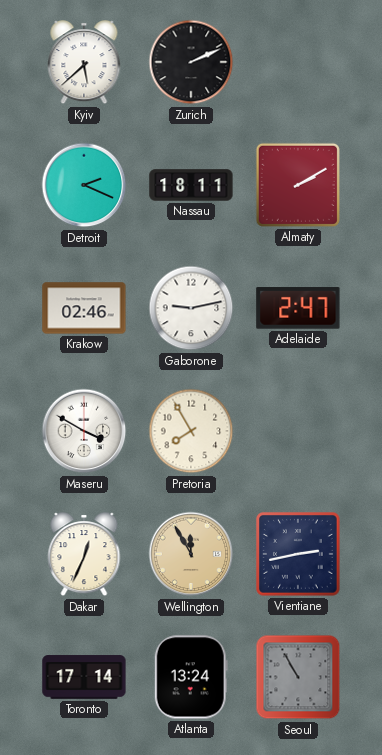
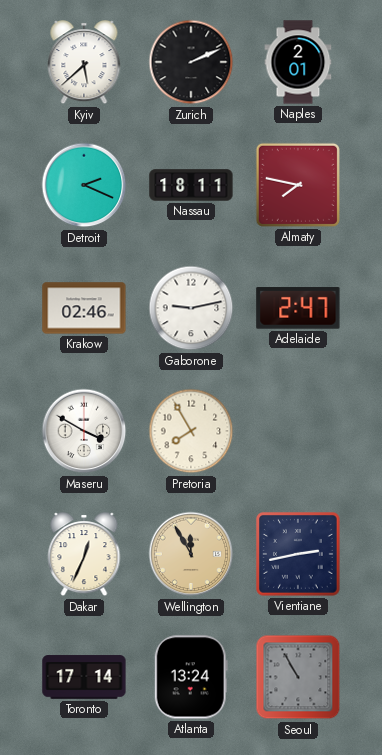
Naples: none -> 2:01 (298, 62)
Almaty: 2:10 -> 7:47 (298, 185)
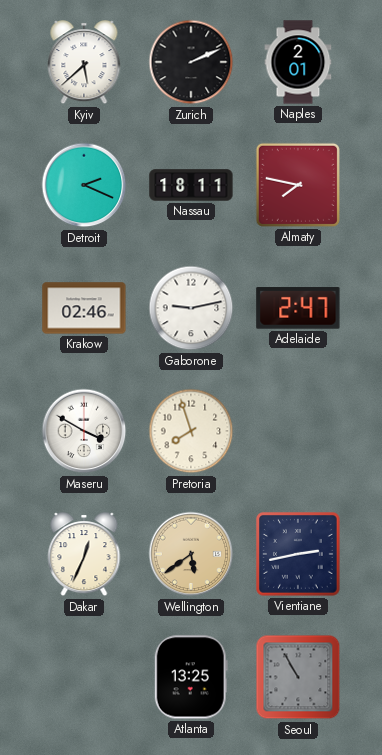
Pretoria: 7:55 -> 7:57 (191, 431)
Wellington: 11:55 -> 5:39 (191, 554)
Toronto: 17:14 -> none (84, 677)
Atlanta: 13:24 -> 13:25 (191, 677)
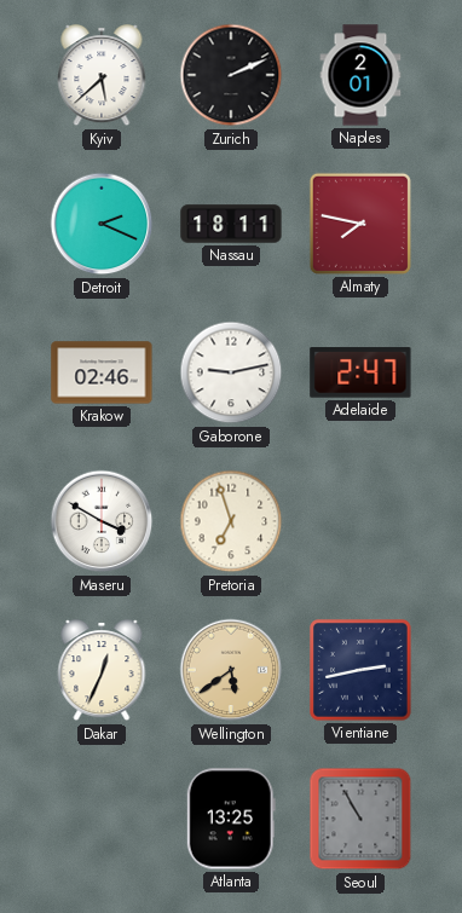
Pretoria: 7:57 -> 6:57 (231, 521)
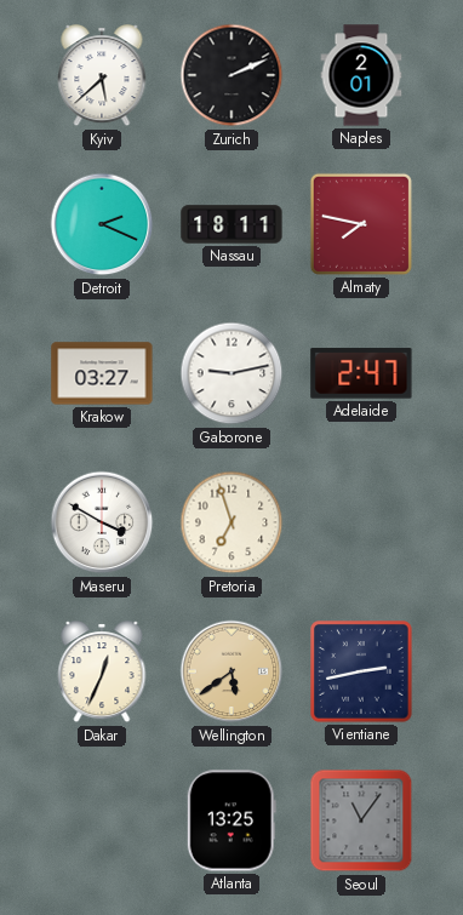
Krakow: 02:46 -> 03:27 (102, 373)
Seoul: 10:55 -> 11:06 (361, 820)
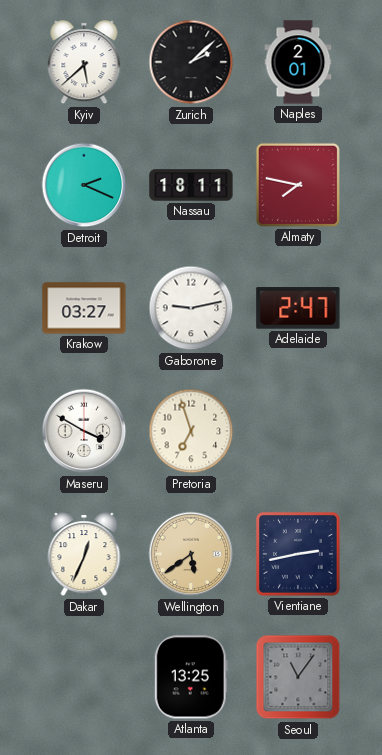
Zurich: 2:11 -> 2:08 (191, 62)
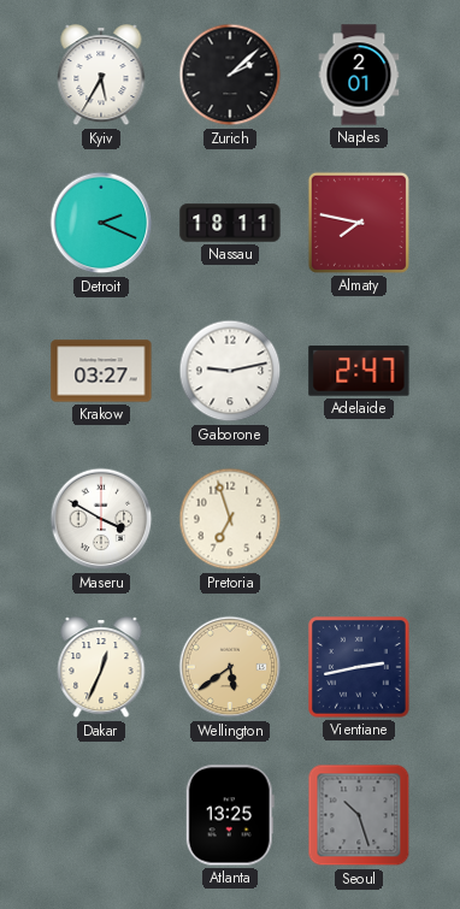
Kyiv: 5:38 -> 5:35 (101, 76)
Seoul: 11:06 -> 10:27 (359, 815)
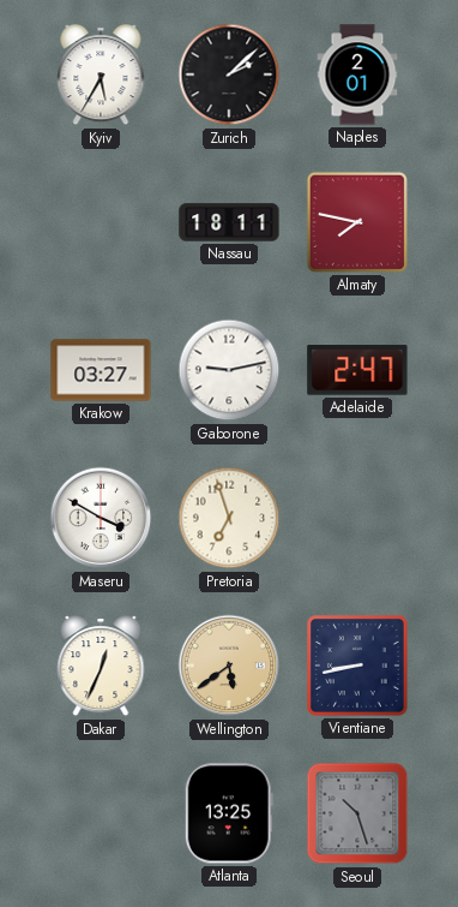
Detroit: 2:19 -> none (101, 223)
Vientiane: 2:43 -> 8:43 (358, 667)
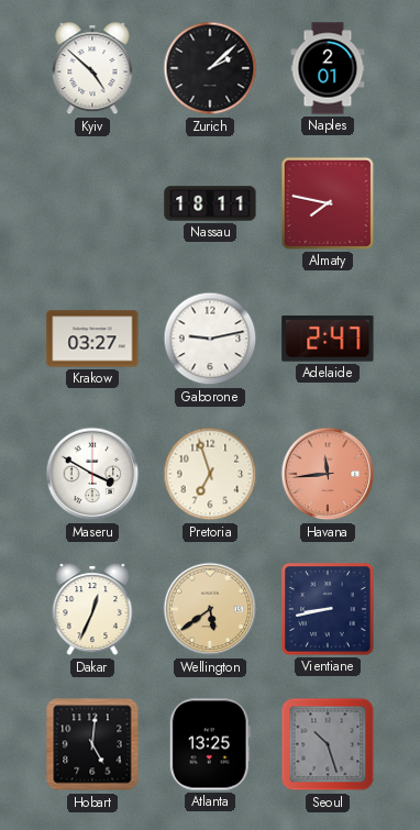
Kyiv: 5:35 -> 4:52 (92, 69)
Havana: none -> 11:44 (328, 474)
Hobart: none -> 5:01 (92, 744)
